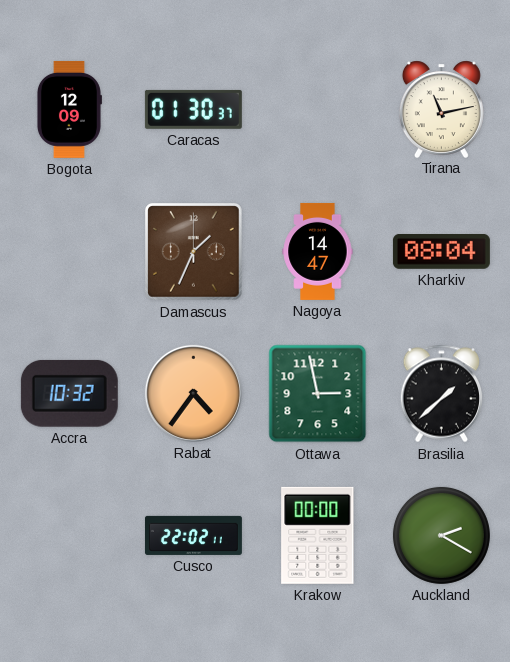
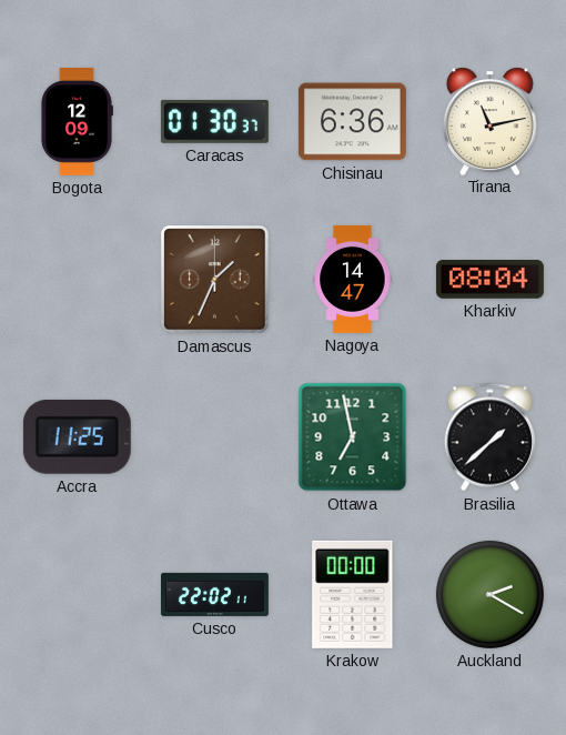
Chisinau: none -> 6:36 (352, 122)
Accra: 10:32 -> 11:25 (77, 436)
Rabat: 4:36 -> none (193, 393)
Ottawa: 2:58 -> 6:58 (353, 437)
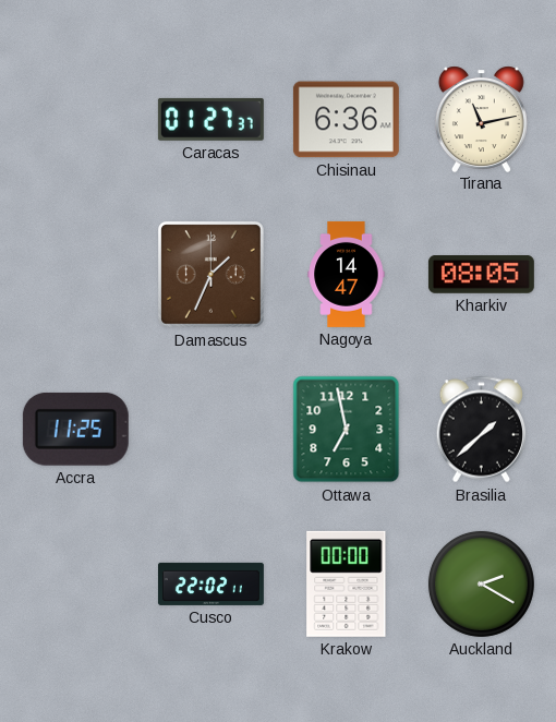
Bogota: 12:09 -> none (77, 121)
Caracas: 01:30 -> 01:27 (210, 119)
Kharkiv: 08:04 -> 08:05 (481, 275)
